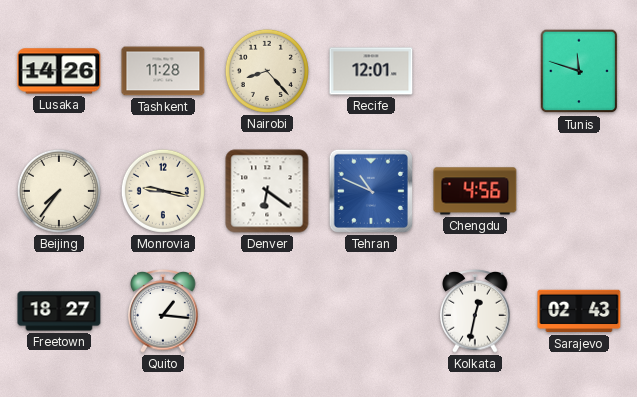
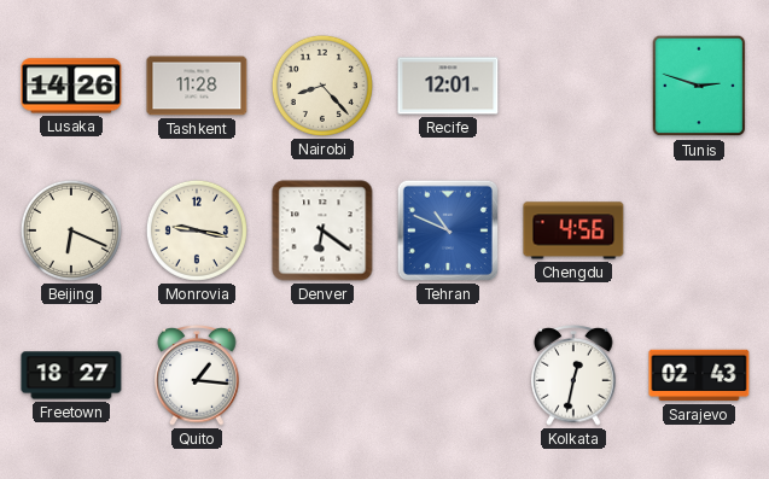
Tunis: 11:48 -> 2:48 (699, 86)
Beijing: 7:36 -> 6:19 (71, 230)
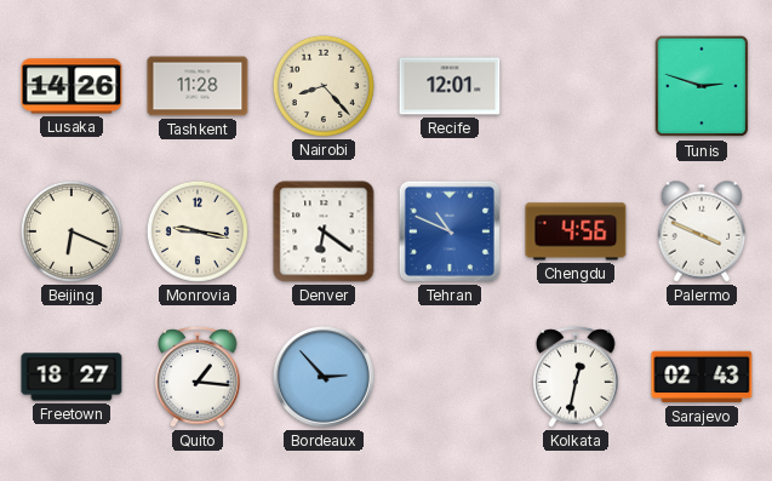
Palermo: none -> 3:49 (702, 231)
Bordeaux: none -> 2:53 (324, 377)
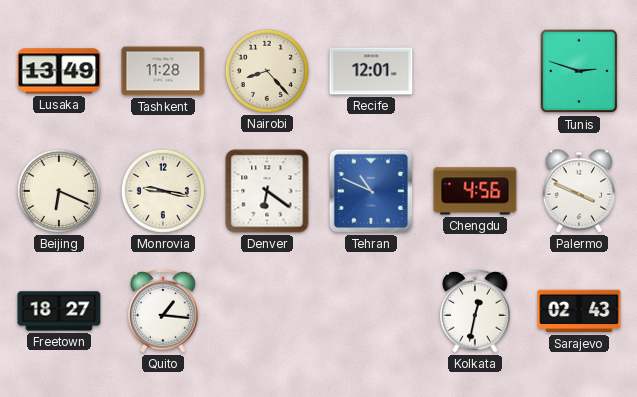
Lusaka: 14:26 -> 13:49 (59, 71)
Bordeaux: 2:53 -> none (324, 377)
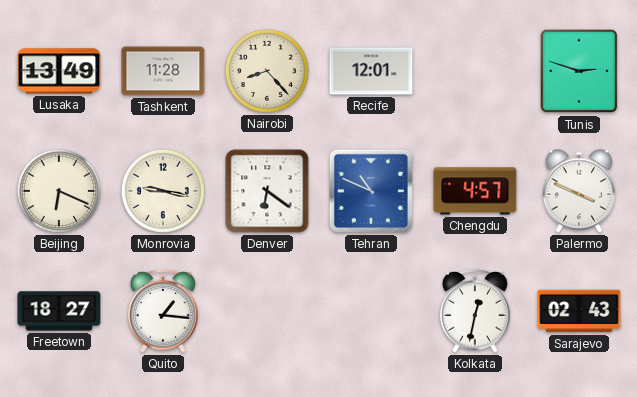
Chengdu: 4:56 -> 4:57 (475, 191)
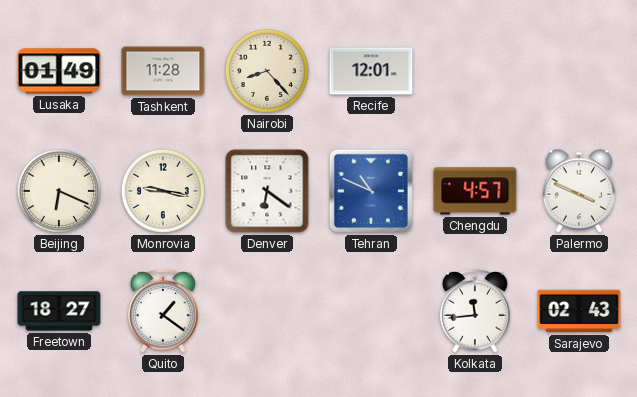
Lusaka: 13:49 -> 01:49 (59, 71)
Tunis: 2:48 -> none (579, 71)
Quito: 1:16 -> 1:21 (163, 311)
Kolkata: 12:32 -> 11:44 (475, 311)
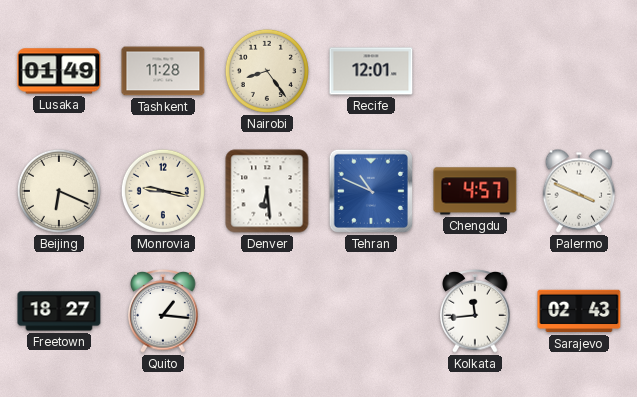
Nairobi: 8:23 -> 8:24 (267, 71)
Denver: 6:21 -> 6:29 (267, 191)
Quito: 1:21 -> 1:16 (163, 311)
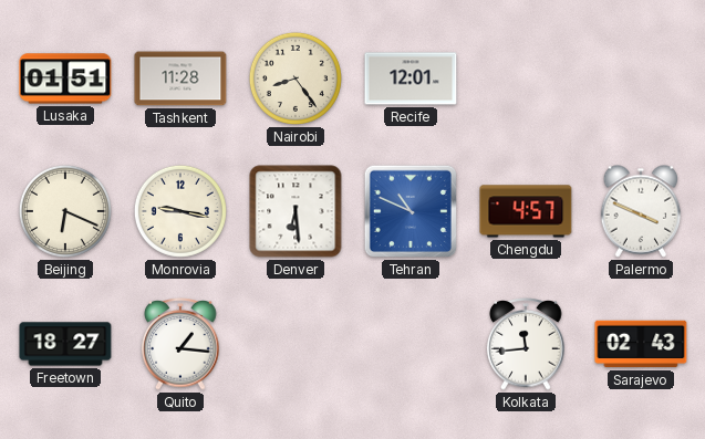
Lusaka: 01:49 -> 01:51 (65, 79)
